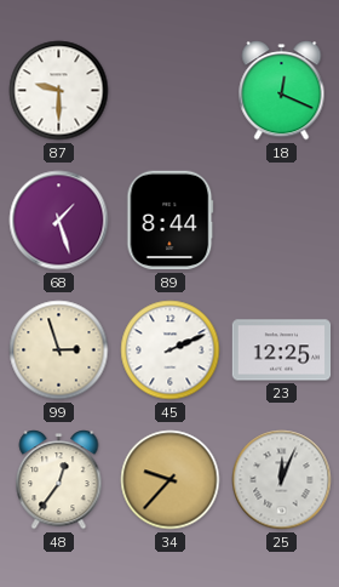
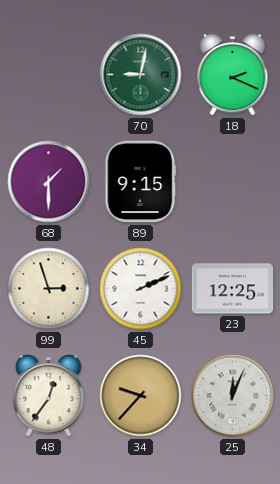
87: 9:30 -> none (59, 91)
70: none -> 9:02 (141, 75)
18: 12:19 -> 2:19 (233, 75)
68: 1:27 -> 1:30 (49, 182)
89: 8:44 -> 9:15 (141, 182)
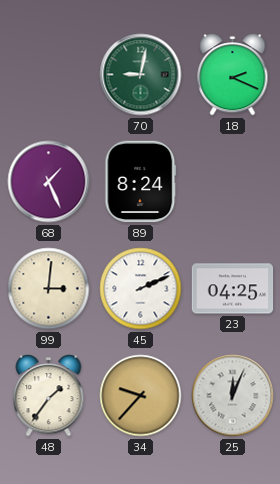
68: 1:30 -> 1:26 (49, 182)
89: 9:15 -> 8:24 (141, 182)
99: 2:57 -> 3:01 (49, 289)
23: 12:25 -> 04:25 (233, 289)
48: 12:36 -> 1:36 (49, 396)
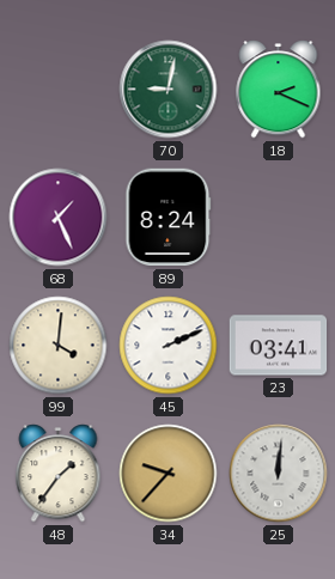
99: 3:01 -> 4:01 (59, 346)
23: 04:25 -> 03:41 (279, 346)
25: 12:04 -> 12:01 (279, 474)
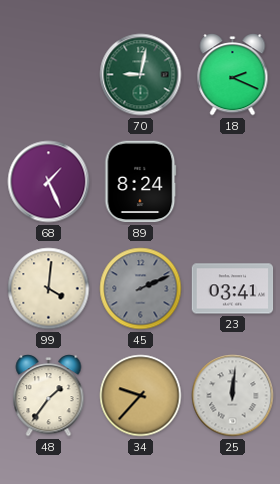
45 dial: white -> grey (141, 289)
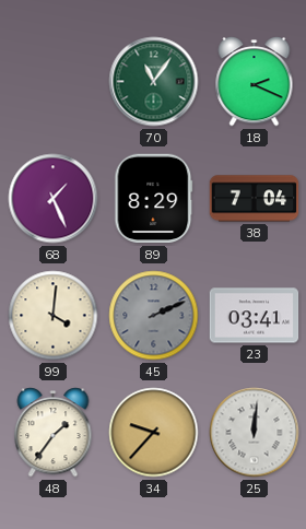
70: 9:02 -> 11:06 (154, 82)
89: 8:24 -> 8:29 (154, 199)
38: none -> 7:04 (255, 199)
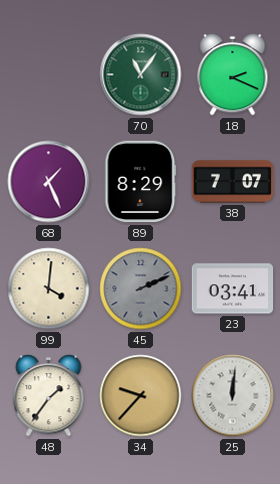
38: 7:04 -> 7:07 (233, 182)
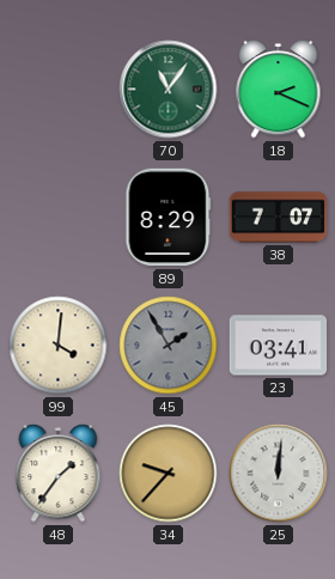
68: 1:26 -> none (49, 182)
45: 2:11 -> 1:55 (169, 346)
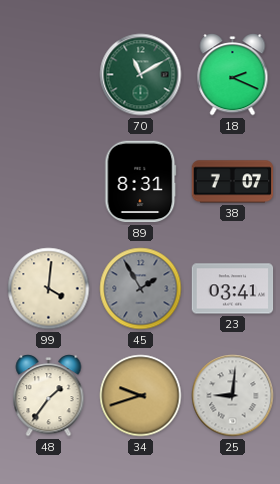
70: 11:06 -> 11:10 (141, 75)
89: 8:29 -> 8:31 (141, 182)
34: 9:37 -> 9:42 (141, 396)
25: 12:01 -> 9:01 (233, 396)
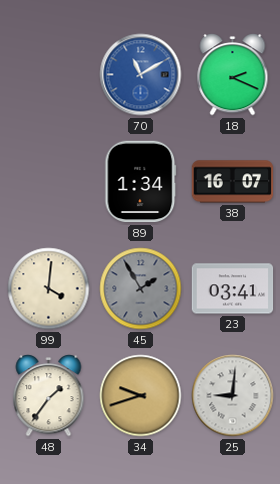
70 dial: green -> blue (141, 75)
89: 8:31 -> 1:34 (141, 182)
38: 7:07 -> 16:07 (233, 182)
